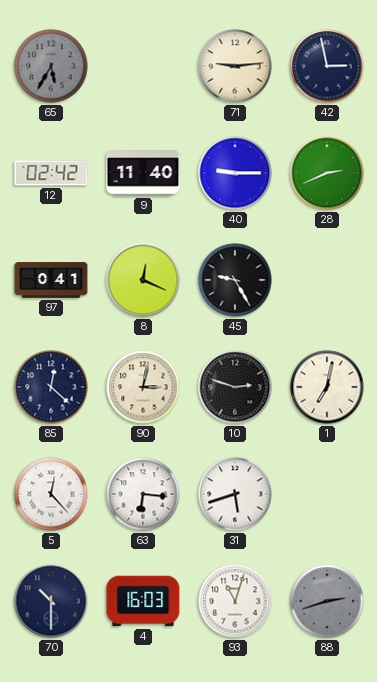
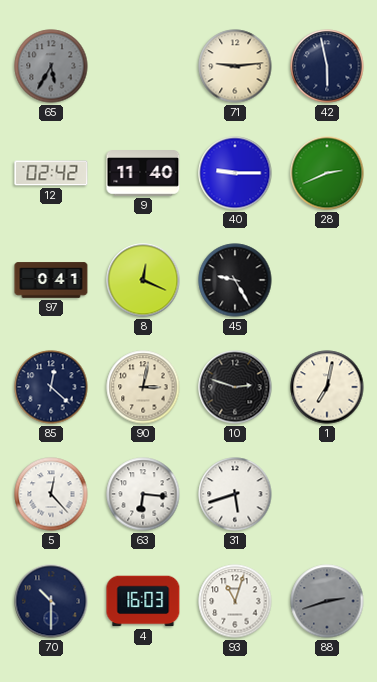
42: 2:58 -> 5:58 (327, 66)
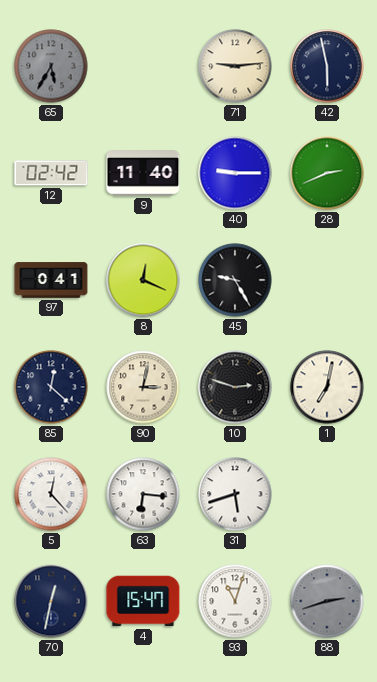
70: 10:30 -> 12:32 (51, 601)
4: 16:03 -> 15:47 (143, 601)
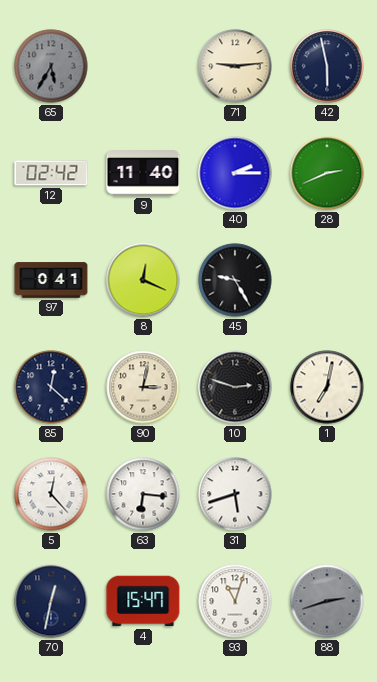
40: 9:15 -> 2:15 (235, 173)
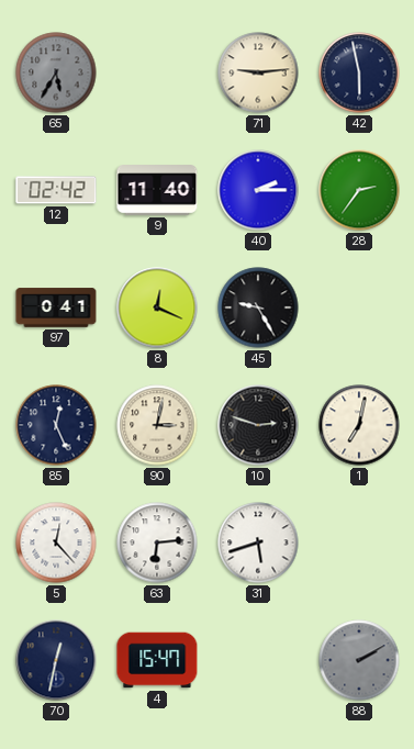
28: 2:41 -> 2:36 (359, 190)
85: 12:22 -> 12:26 (56, 425)
63: 6:16 -> 6:14 (157, 543)
93: 11:03 -> none (235, 601)
88: 2:42 -> 2:10 (359, 660)
